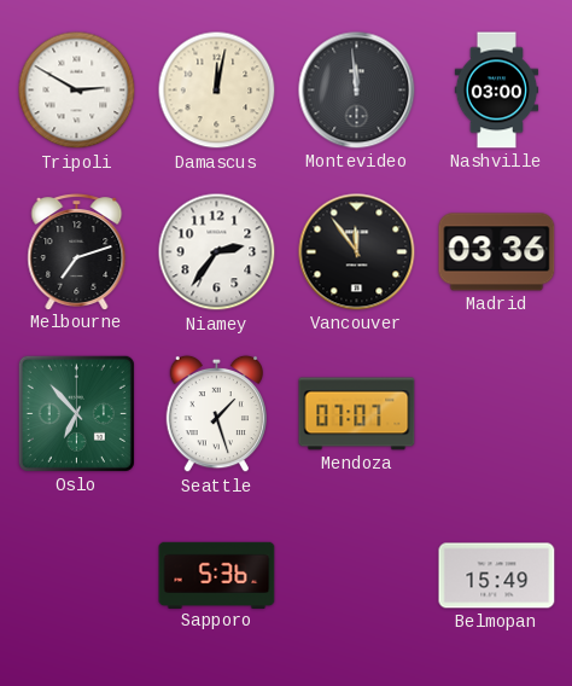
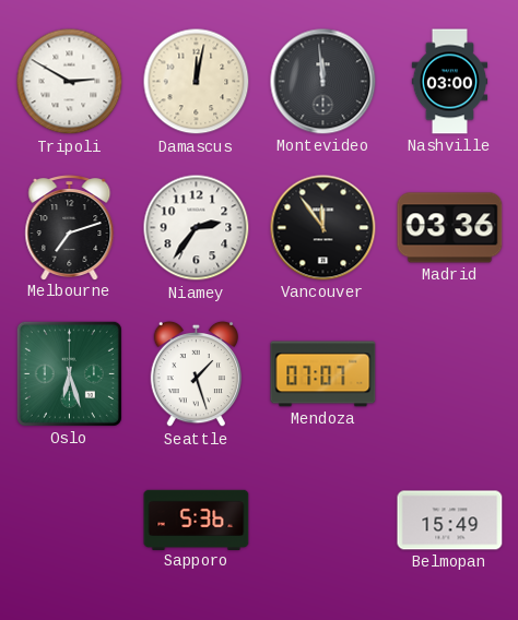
Oslo: 6:53 -> 6:27 (69, 373)
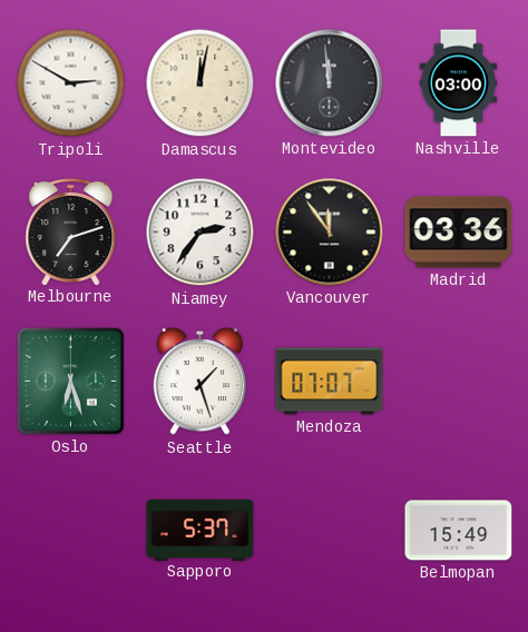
Sapporo: 5:36 -> 5:37 (201, 530)
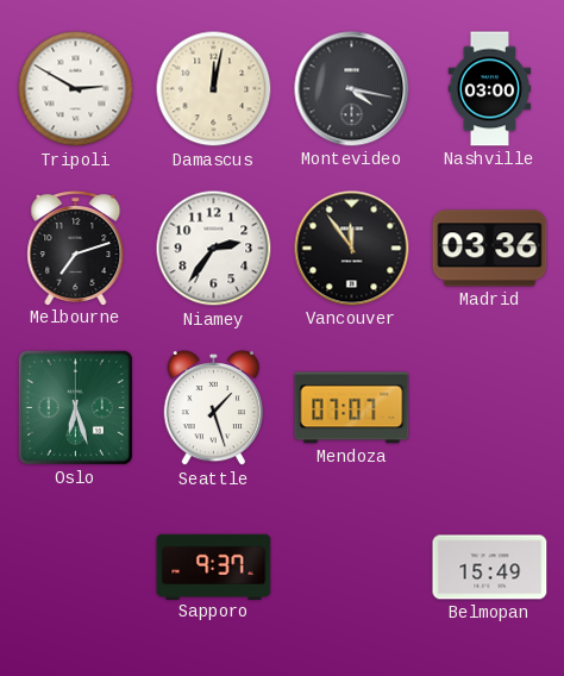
Montevideo: 11:59 -> 4:17 (352, 89)
Sapporo: 5:37 -> 9:37 (214, 567)
